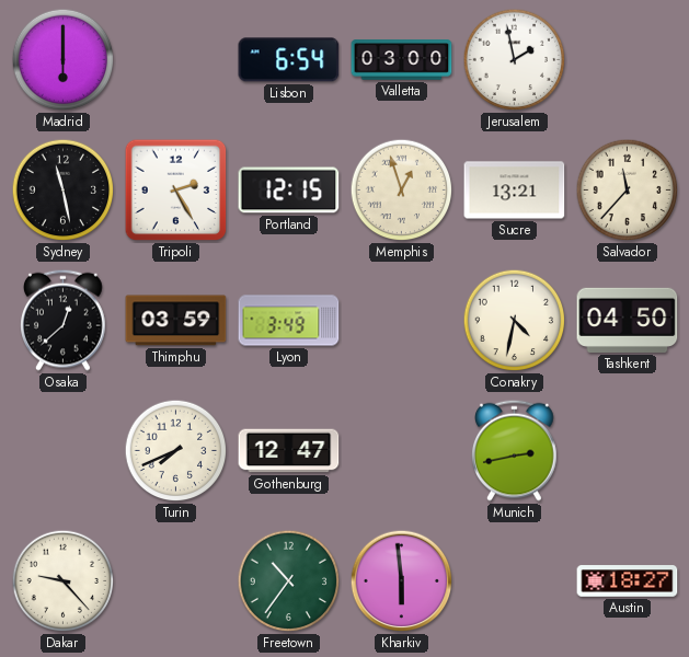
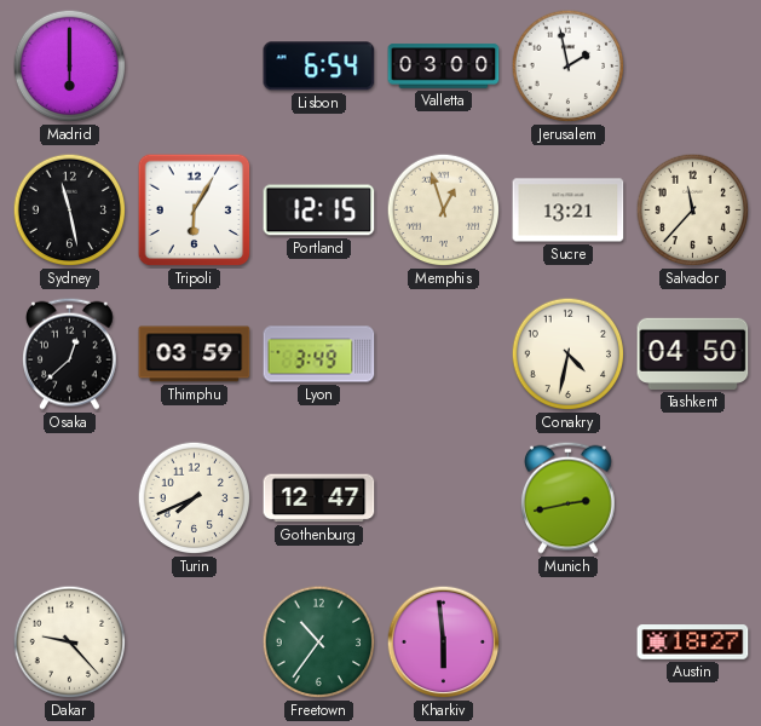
Tripoli: 2:25 -> 6:05 (195, 211)
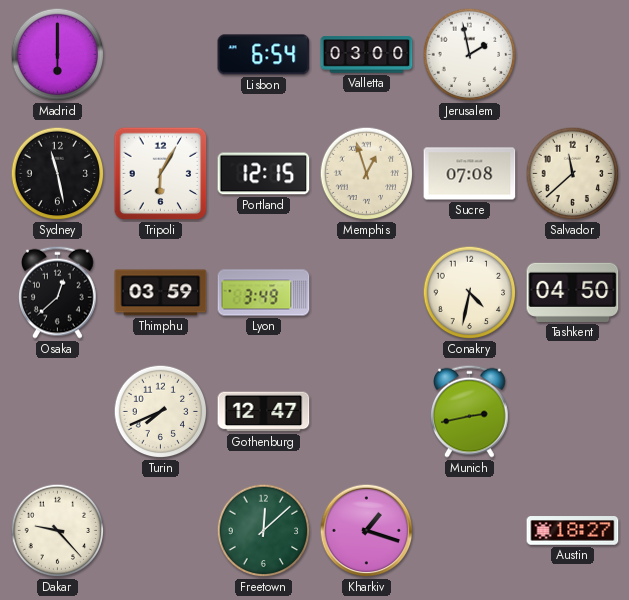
Sucre: 13:21 -> 07:08 (470, 174)
Salvador: 11:37 -> 11:38 (573, 174)
Freetown: 10:36 -> 12:08 (264, 531)
Kharkiv: 5:59 -> 1:18 (367, 531)
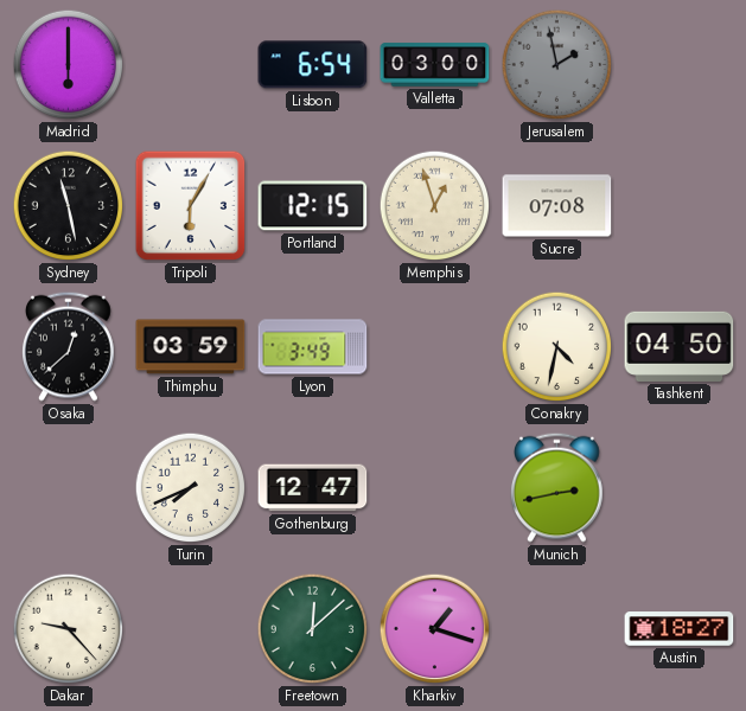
Jerusalem dial: white -> grey (557, 65)
Salvador: 11:38 -> none (573, 174)
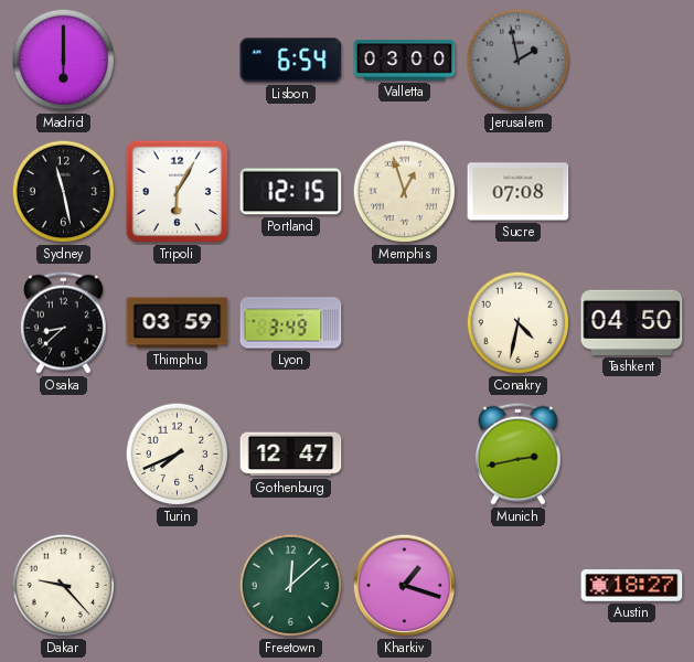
Osaka: 12:38 -> 8:38 (64, 322)
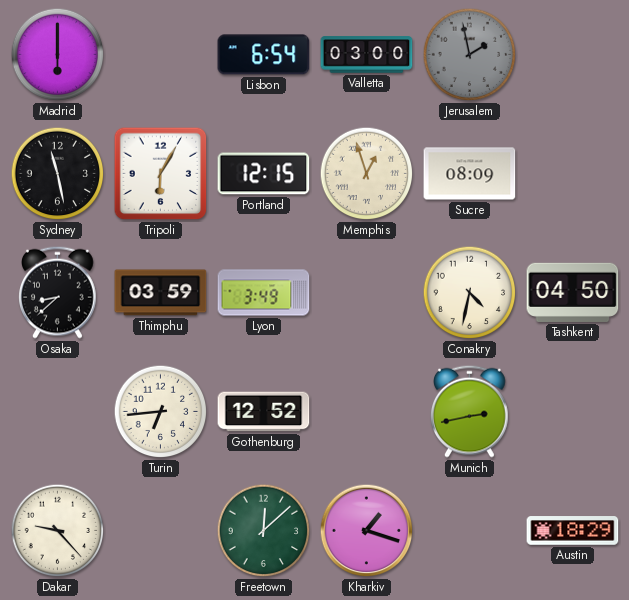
Sucre: 07:08 -> 08:09 (470, 174)
Turin: 7:41 -> 6:44 (161, 412)
Gothenburg: 12:47 -> 12:52 (264, 412)
Austin: 18:27 -> 18:29 (573, 531)
